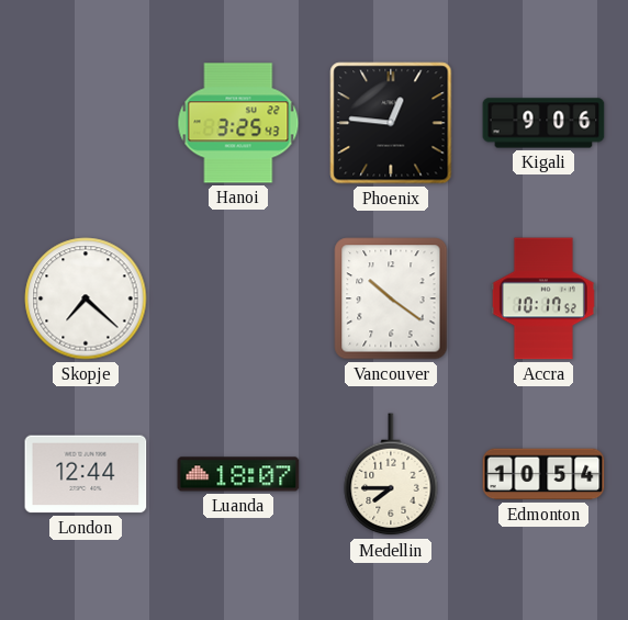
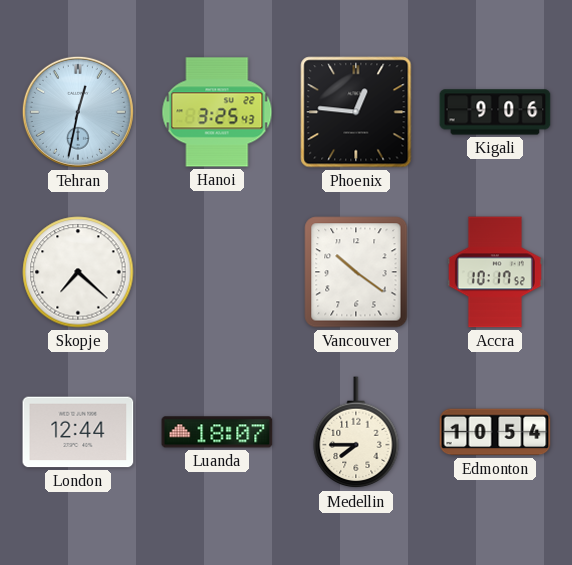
Tehran: none -> 12:32 (78, 112)
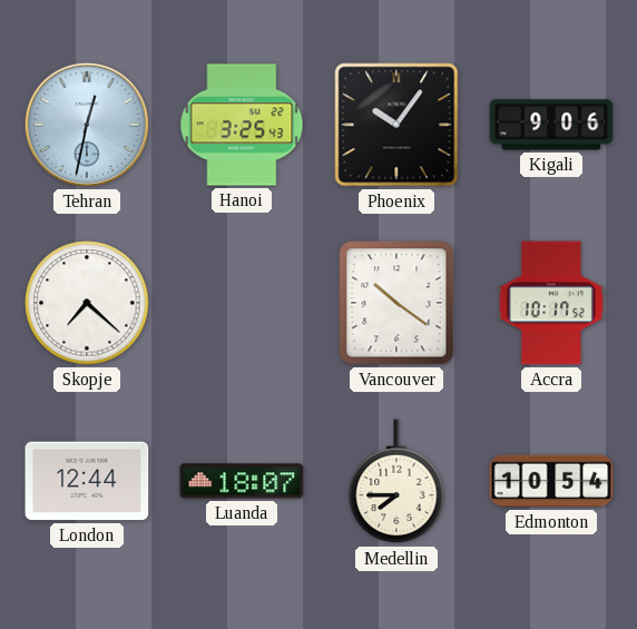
Phoenix: 12:46 -> 10:06 (396, 125)
